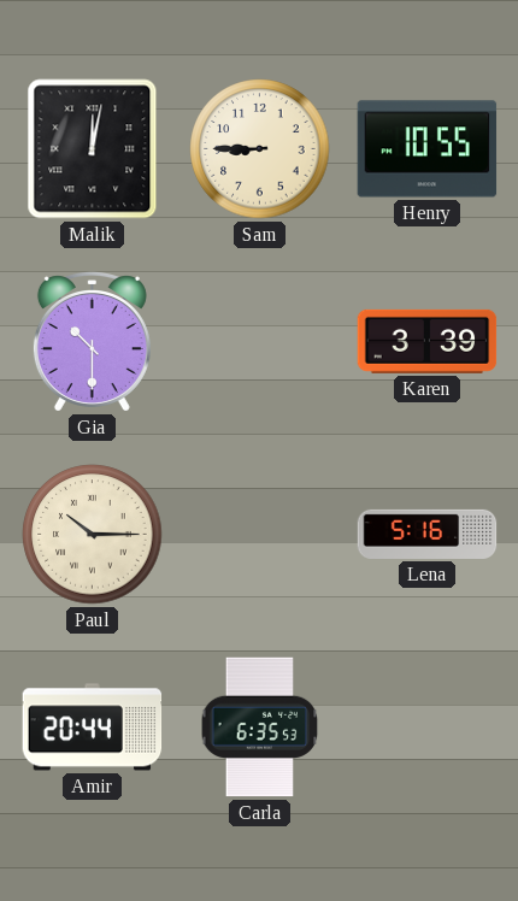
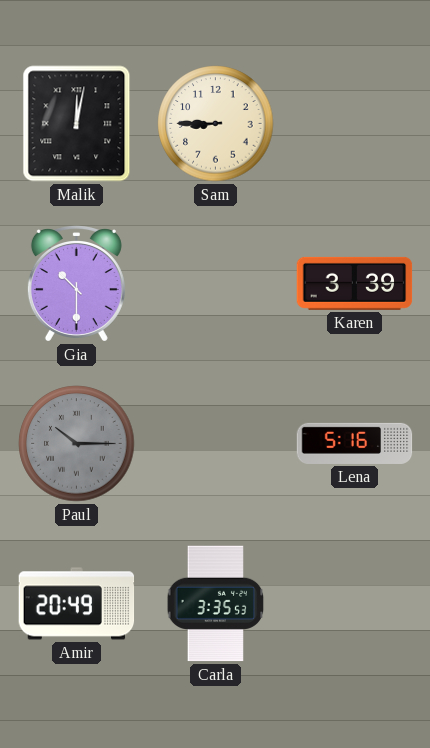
Henry: 10:55 -> none (428, 149)
Paul dial: cream -> grey (77, 444)
Amir: 20:44 -> 20:49 (77, 604)
Carla: 6:35 -> 3:35 (216, 604)
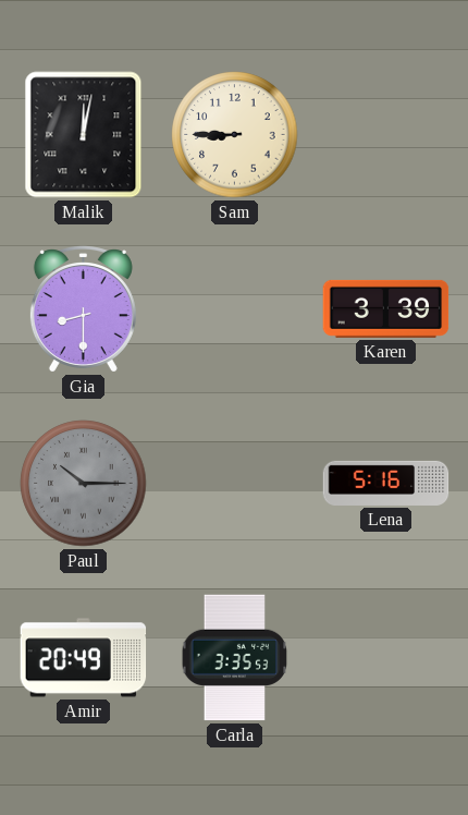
Gia: 10:30 -> 8:30 (83, 309)
